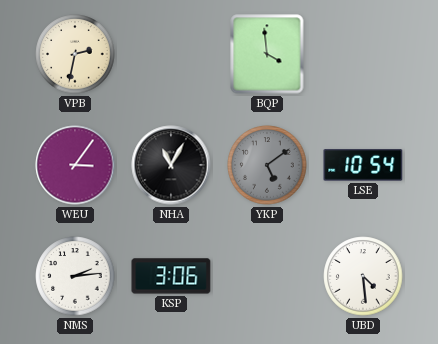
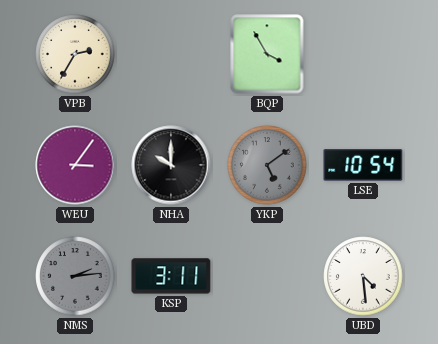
VPB: 2:32 -> 2:35 (75, 54)
BQP: 3:59 -> 3:55 (267, 54)
NHA: 11:05 -> 10:00 (171, 165)
NMS dial: white -> grey (75, 276)
KSP: 3:06 -> 3:11 (171, 276)
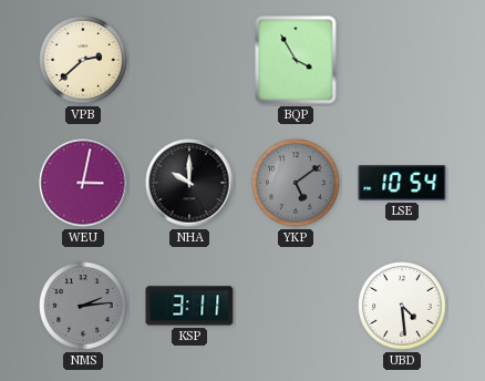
VPB: 2:35 -> 2:38 (83, 60)
WEU: 3:06 -> 3:02 (83, 183)
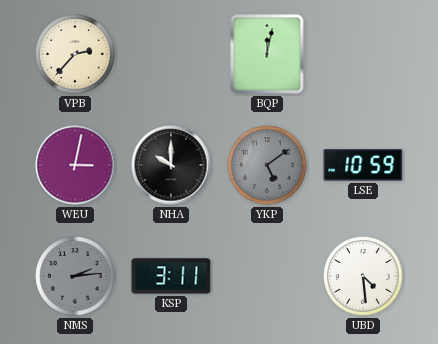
VPB: 2:38 -> 2:37 (75, 54)
BQP: 3:55 -> 12:02 (267, 54)
LSE: 10:54 -> 10:59 (363, 165)
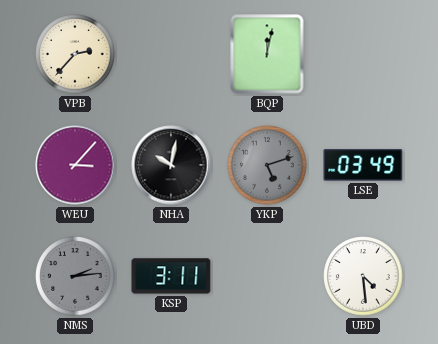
WEU: 3:02 -> 3:07 (75, 165)
NHA: 10:00 -> 10:02 (171, 165)
YKP: 5:09 -> 5:12 (267, 165)
LSE: 10:59 -> 03:49 (363, 165)
